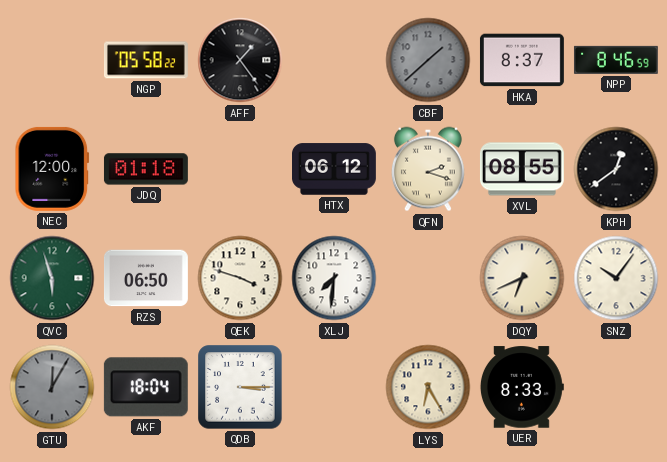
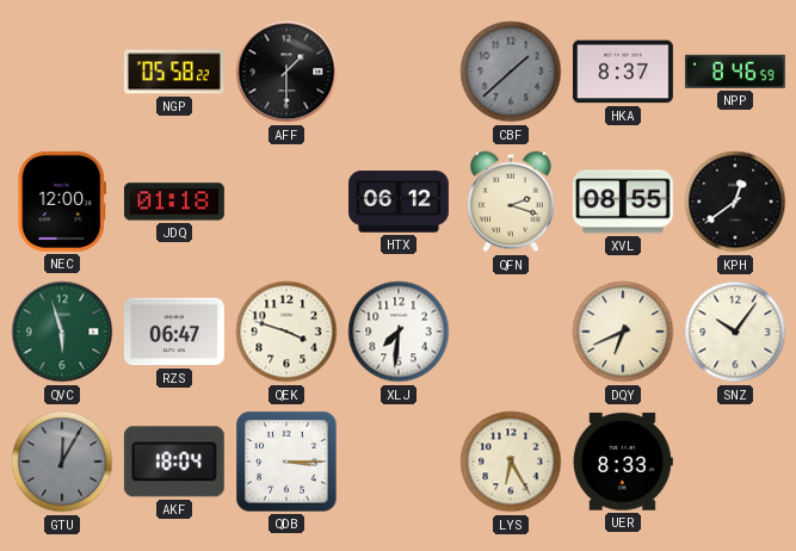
AFF: 1:24 -> 1:30 (286, 72)
RZS: 06:50 -> 06:47 (174, 332)
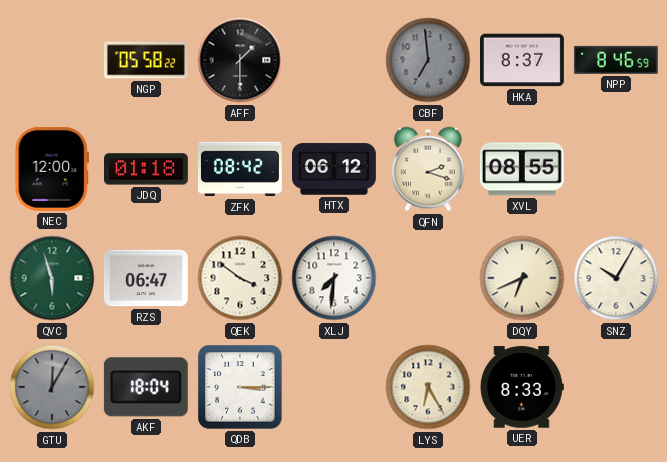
CBF: 1:38 -> 6:59 (428, 60)
ZFK: none -> 08:42 (240, 169)
KPH: 12:39 -> none (735, 202)
QEK: 3:48 -> 3:51 (240, 278)
SNZ: 10:06 -> 10:05 (616, 278)
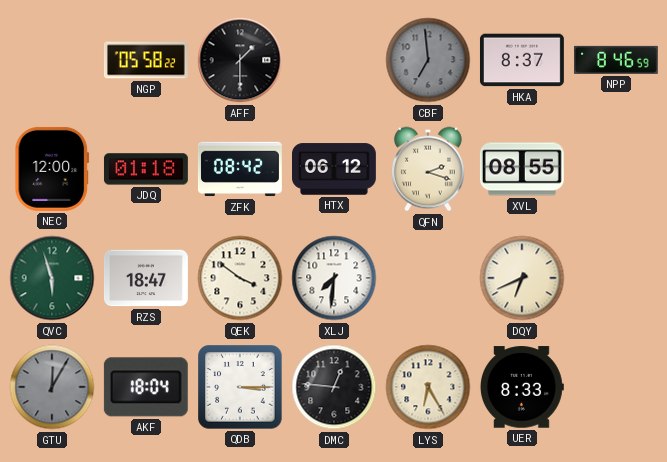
RZS: 06:47 -> 18:47 (146, 278)
SNZ: 10:05 -> none (616, 278)
DMC: none -> 12:46 (334, 387)
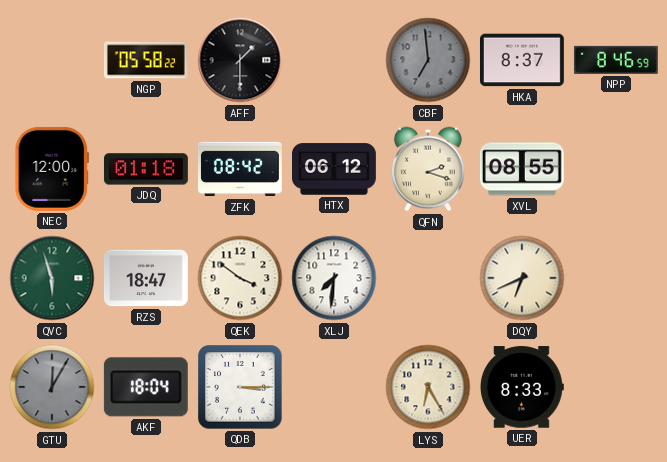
DMC: 12:46 -> none (334, 387)
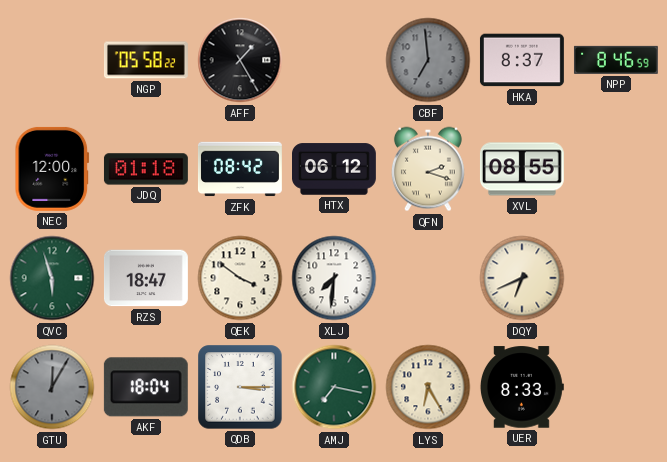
AFF: 1:30 -> 1:25 (240, 60)
AMJ: none -> 7:17 (334, 387)
